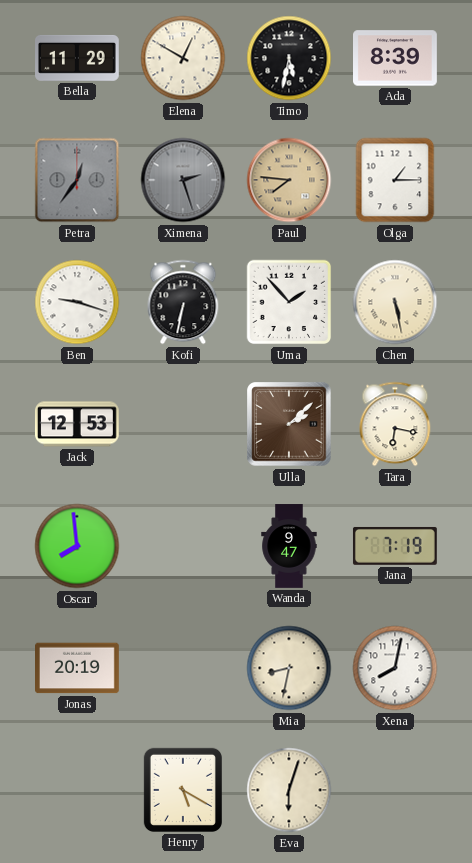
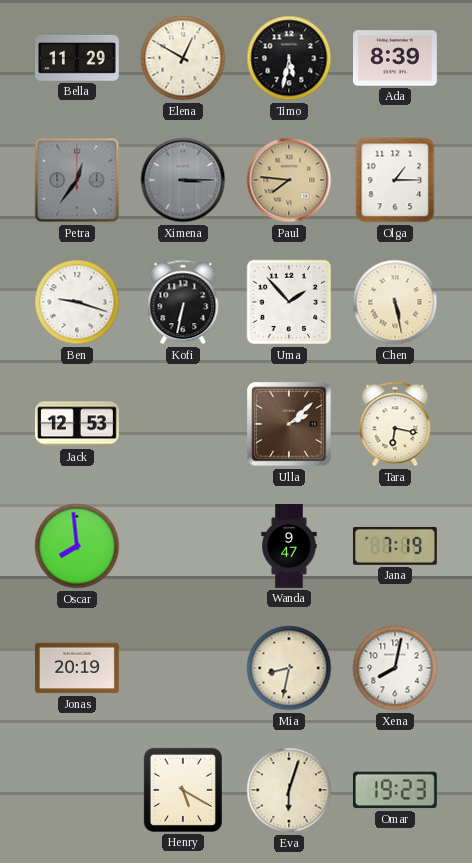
Ximena: 2:27 -> 3:15 (183, 180)
Omar: none -> 19:23 (395, 790)
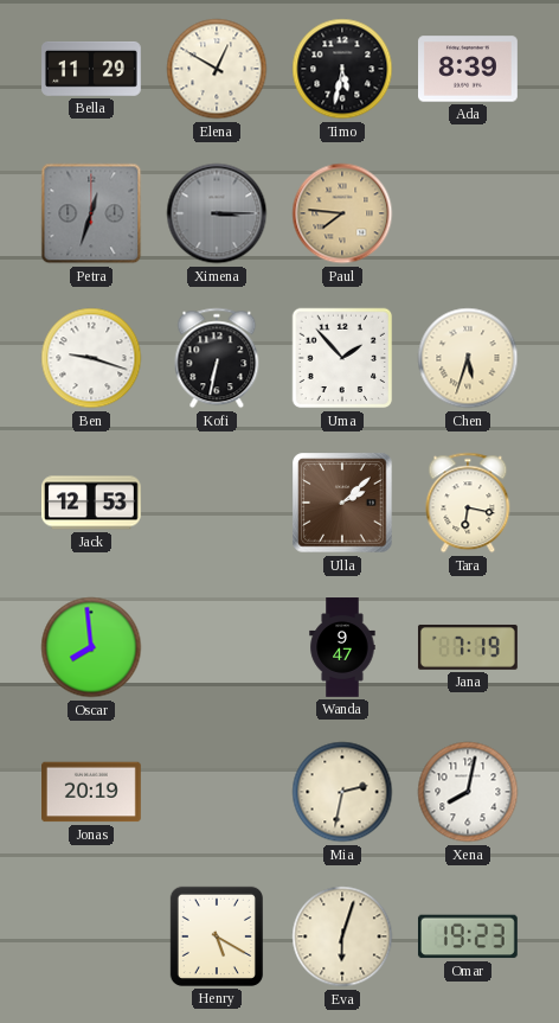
Petra: 12:36 -> 12:33 (91, 213)
Olga: 1:15 -> none (395, 180)
Chen: 5:28 -> 5:33 (468, 358)
Mia: 8:32 -> 2:32 (342, 792)
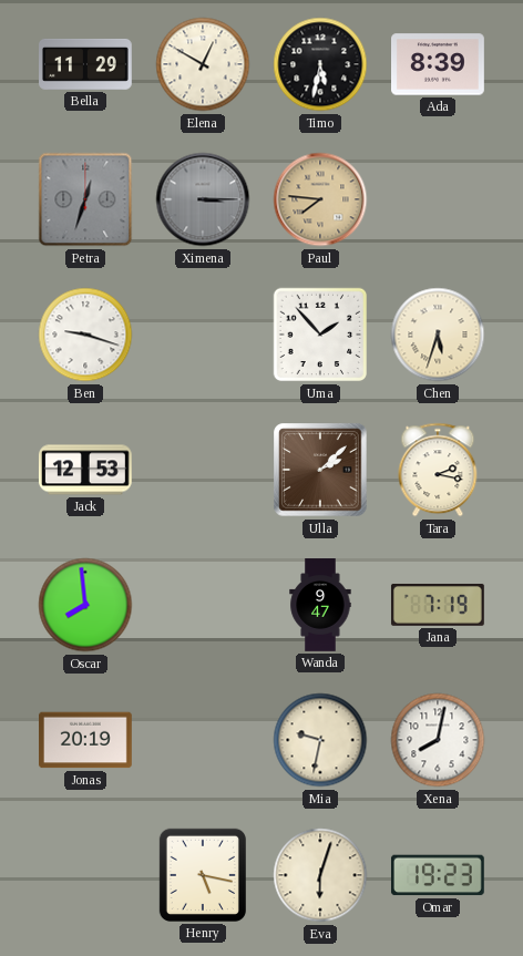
Kofi: 6:32 -> none (217, 358)
Tara: 6:17 -> 2:17 (438, 470)
Mia: 2:32 -> 9:32 (320, 740)
Henry: 5:20 -> 5:17 (203, 875)
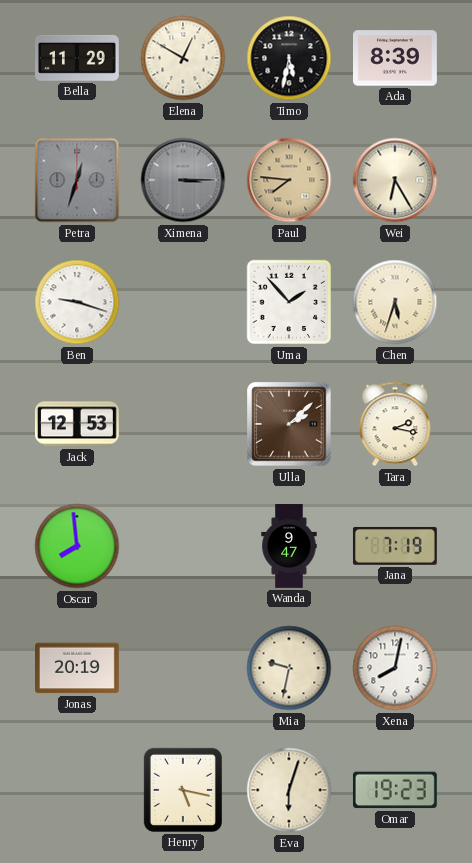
Wei: none -> 6:25 (395, 180)
